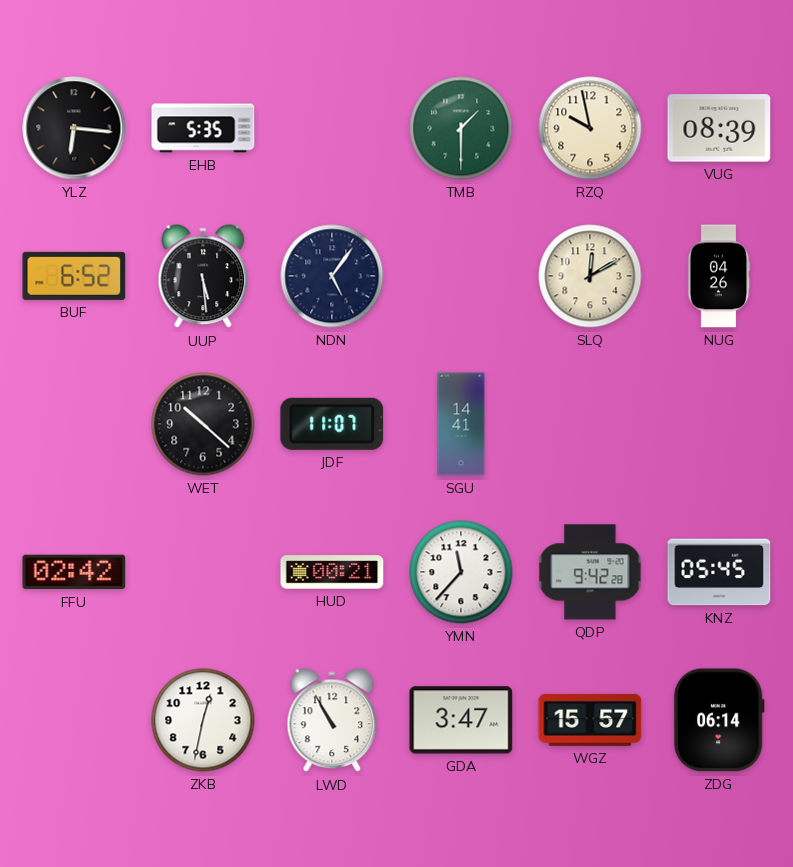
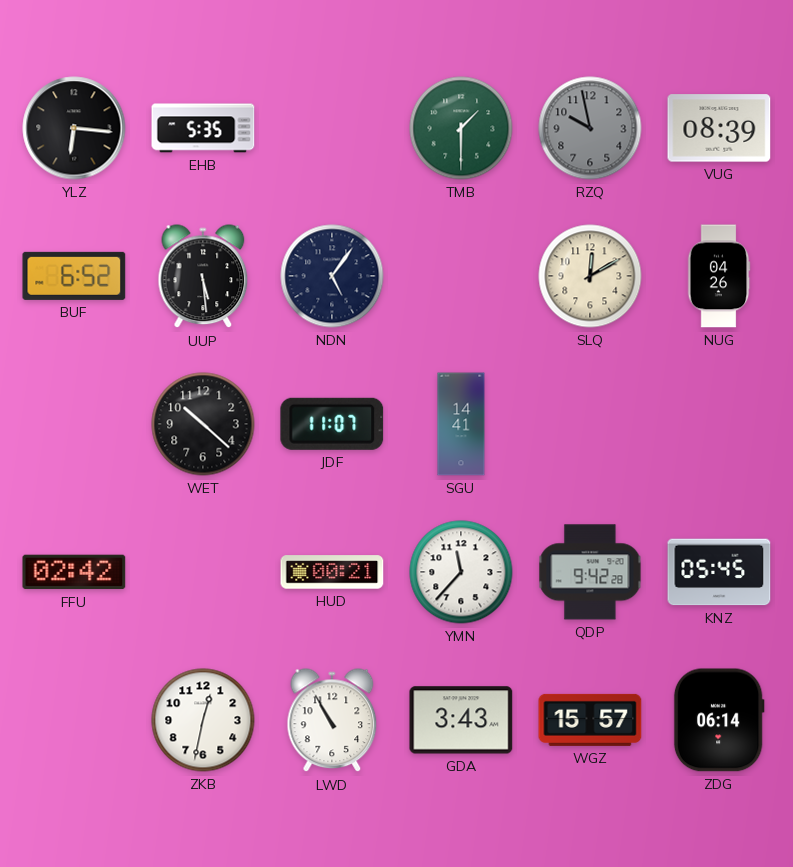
RZQ dial: cream -> grey (590, 128)
GDA: 3:47 -> 3:43 (461, 720)
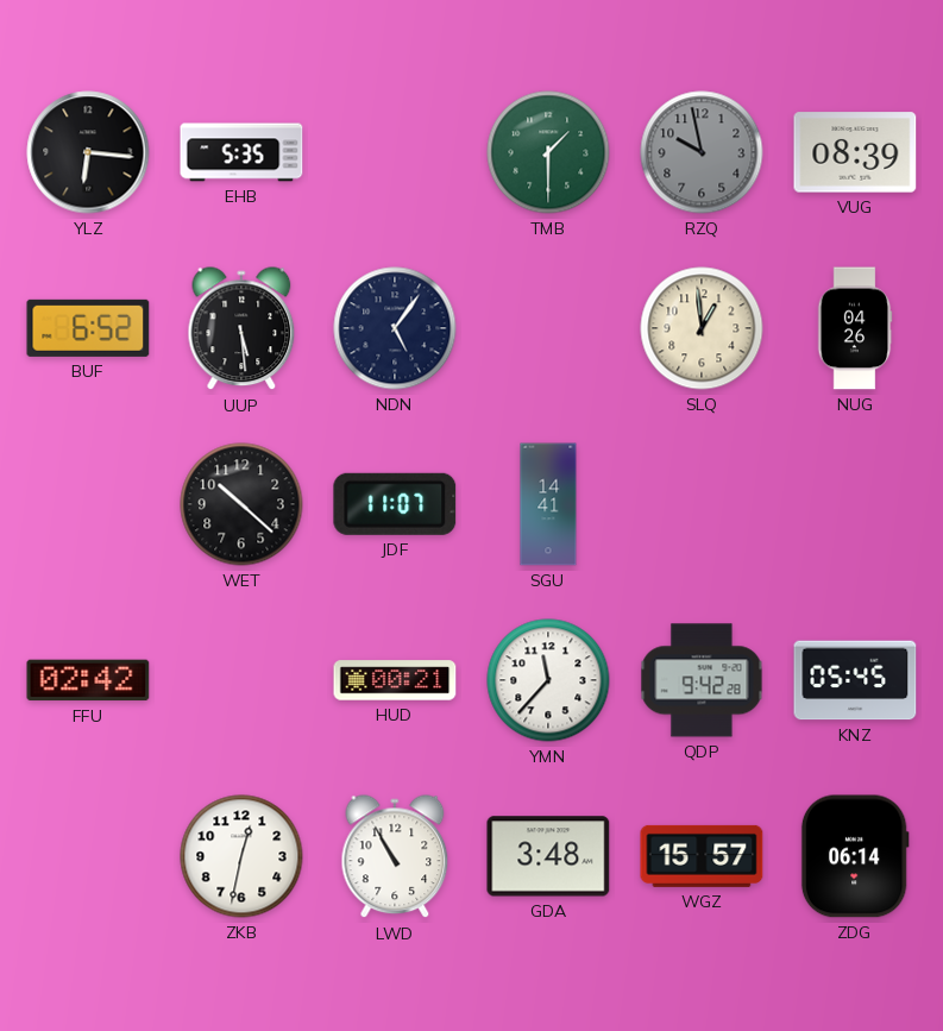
SLQ: 12:10 -> 12:59 (702, 328)
GDA: 3:43 -> 3:48 (548, 856)
